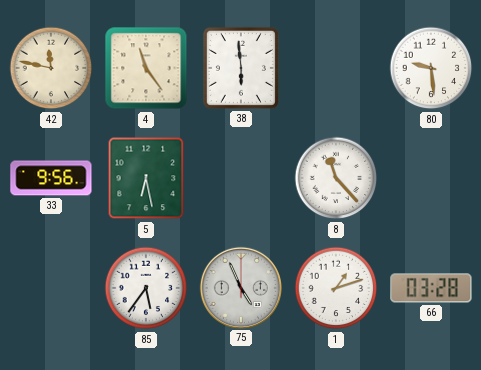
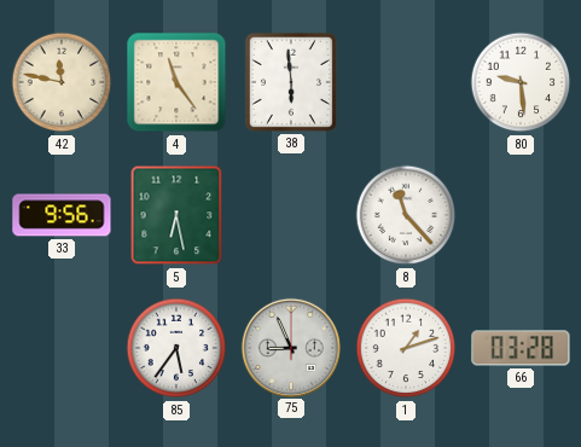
75: 4:56 -> 8:56 (290, 347)
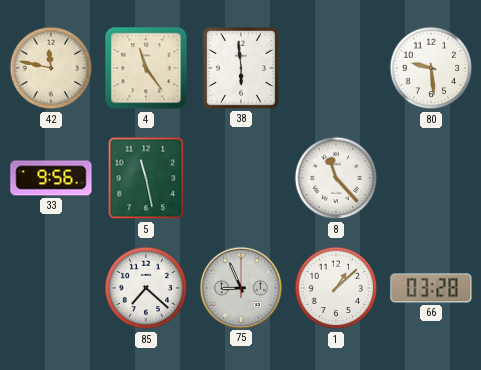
5: 6:28 -> 11:28 (146, 178)
85: 5:36 -> 7:22 (146, 288)
1: 1:12 -> 1:08 (336, 288)
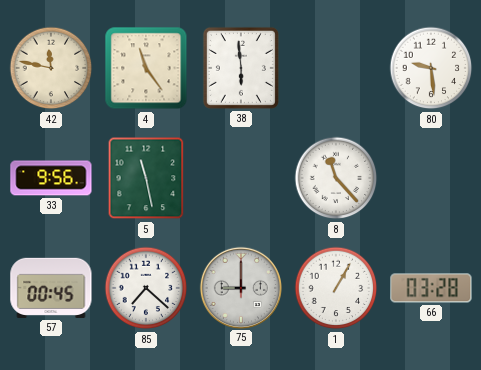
57: none -> 00:45 (51, 288)
75: 8:56 -> 9:00 (240, 287)
1: 1:08 -> 1:05 (336, 288)
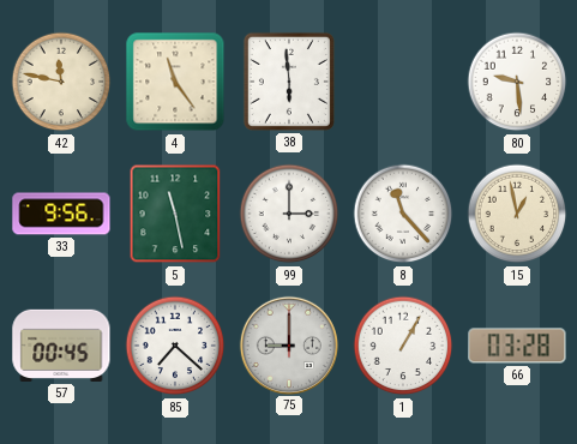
99: none -> 3:00 (289, 214)
15: none -> 12:58 (517, 214)
